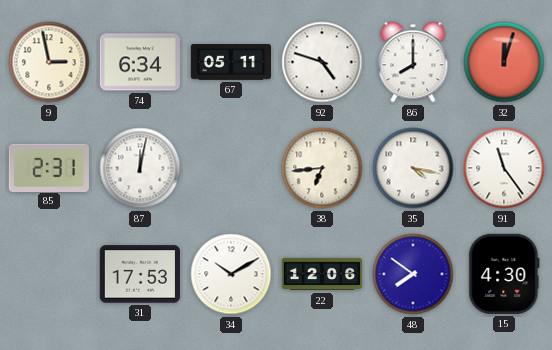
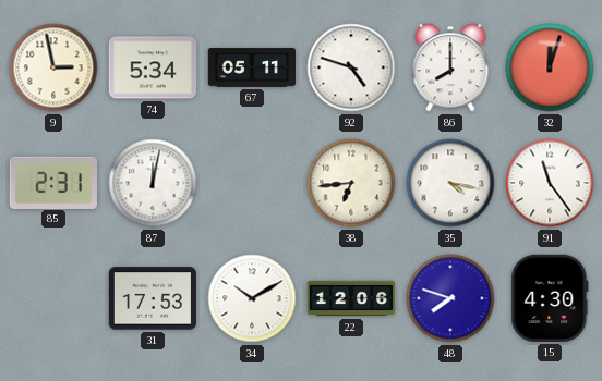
74: 6:34 -> 5:34 (152, 67)
48: 7:51 -> 7:48 (450, 298)
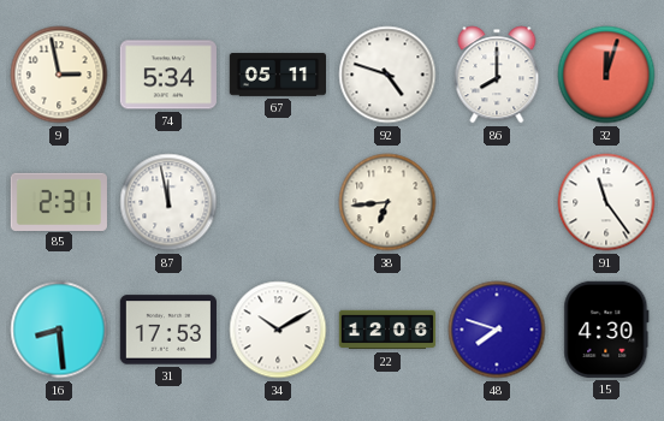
87: 12:02 -> 11:58 (168, 202)
35: 4:17 -> none (450, 183)
16: none -> 8:29 (59, 330)
